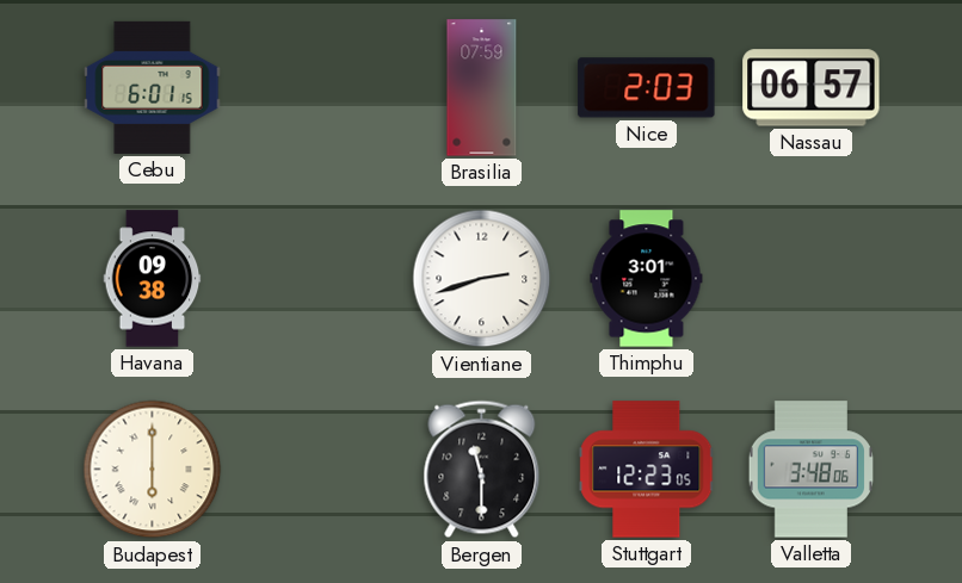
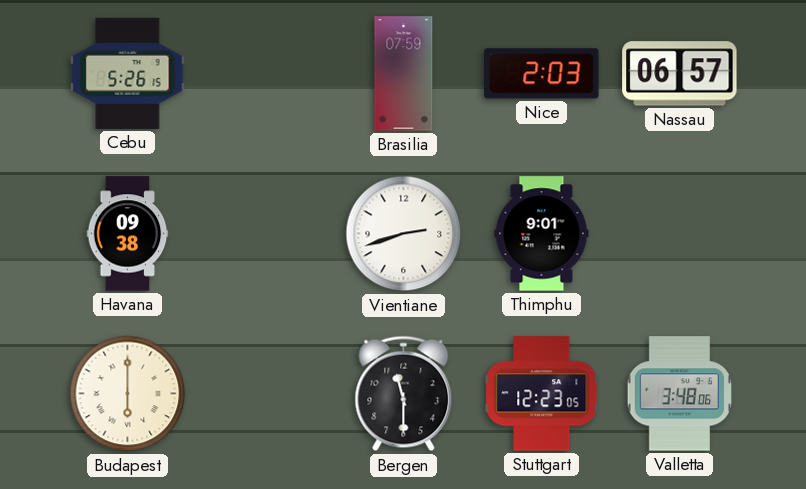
Cebu: 6:01 -> 5:26 (128, 73)
Thimphu: 3:01 -> 9:01 (542, 234)
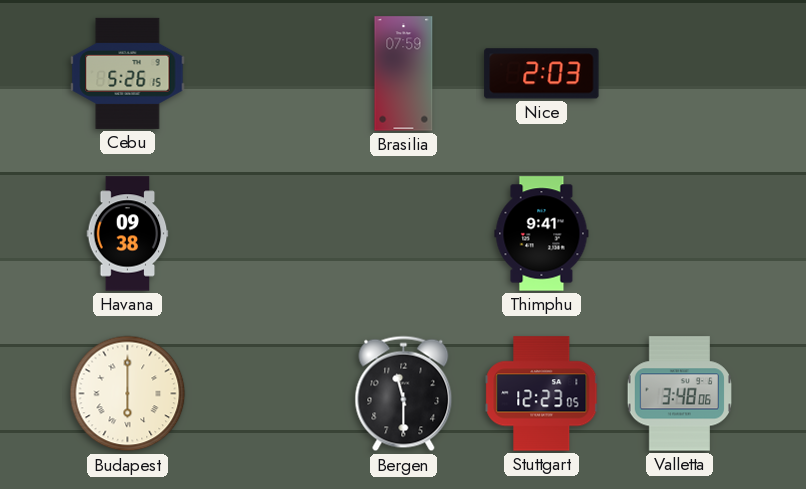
Nassau: 06:57 -> none (680, 74)
Vientiane: 2:42 -> none (404, 234)
Thimphu: 9:01 -> 9:41 (542, 234)
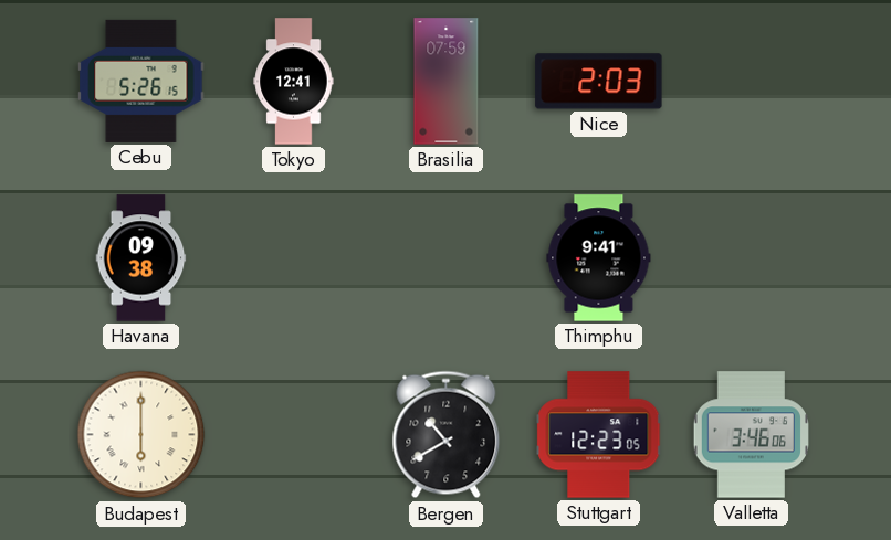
Tokyo: none -> 12:41 (294, 82)
Bergen: 11:30 -> 10:40 (447, 435)
Valletta: 3:48 -> 3:46 (751, 435)
